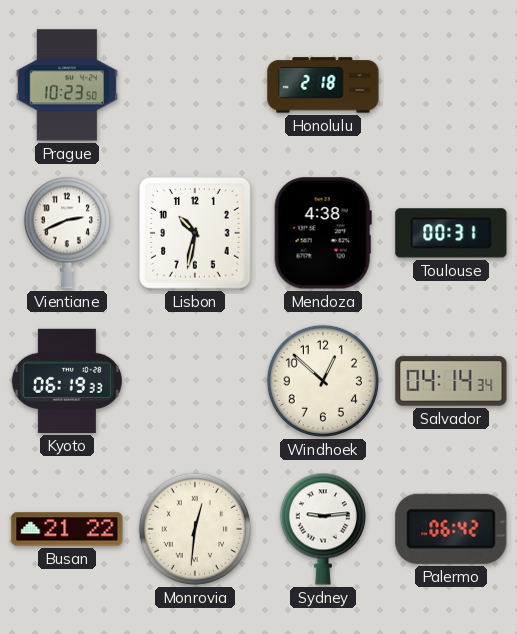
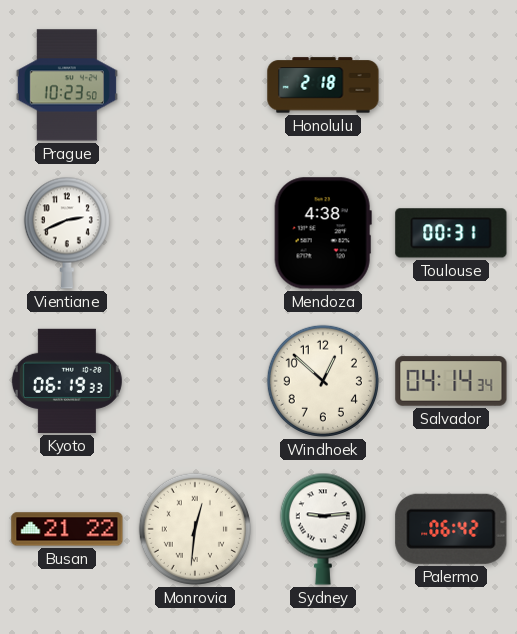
Lisbon: 10:32 -> none (195, 233)
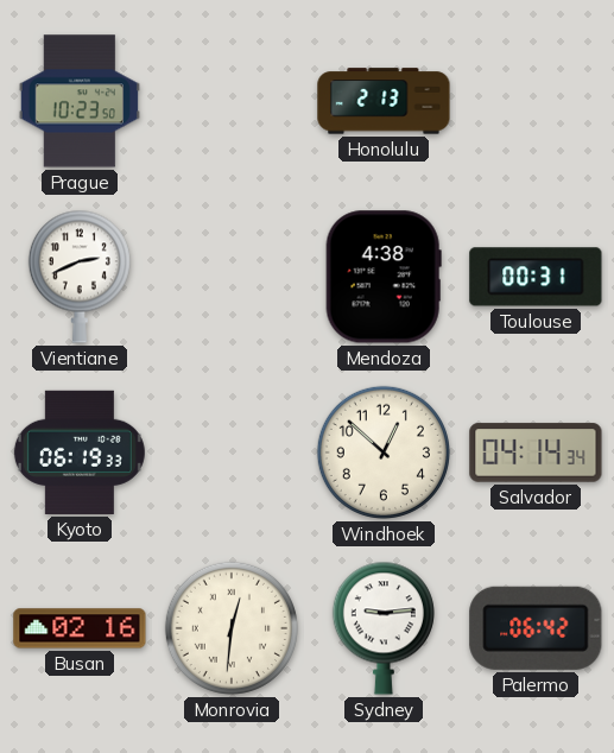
Honolulu: 2:18 -> 2:13 (384, 101)
Busan: 21:22 -> 02:16 (80, 628)
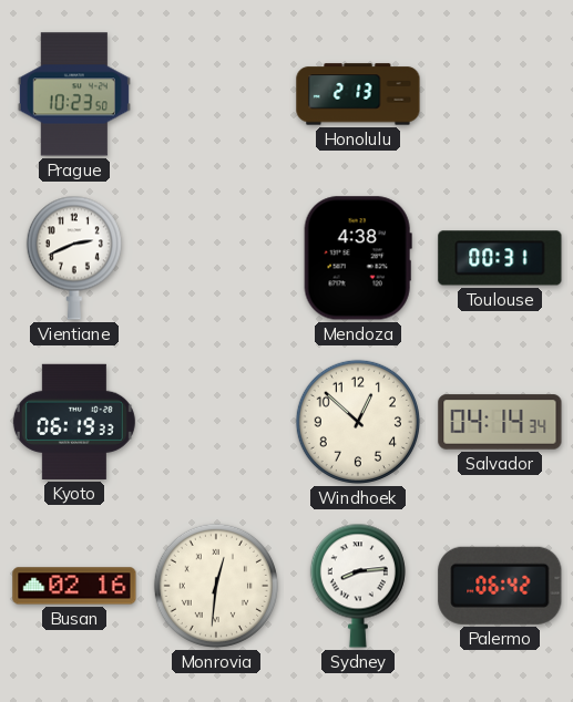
Sydney: 9:14 -> 8:14 (358, 586)
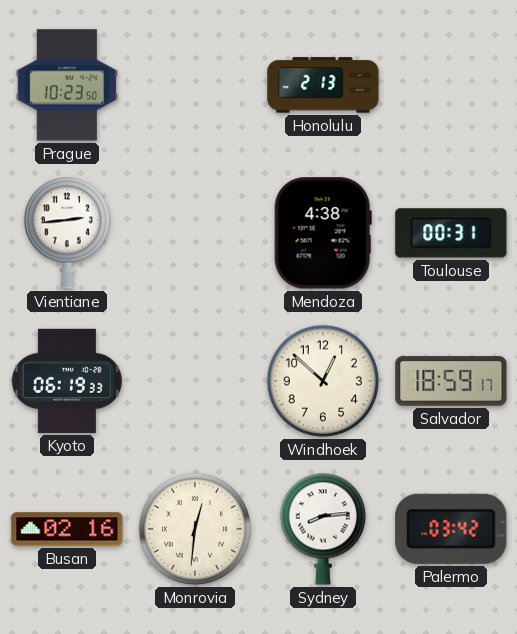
Vientiane: 2:41 -> 2:44 (67, 233)
Salvador: 04:14 -> 18:59 (451, 381)
Palermo: 06:42 -> 03:42 (451, 529)
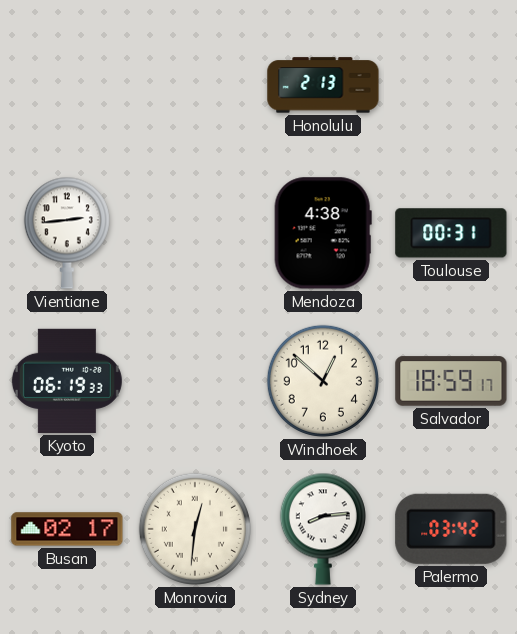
Prague: 10:23 -> none (67, 85)
Busan: 02:16 -> 02:17 (67, 529)
